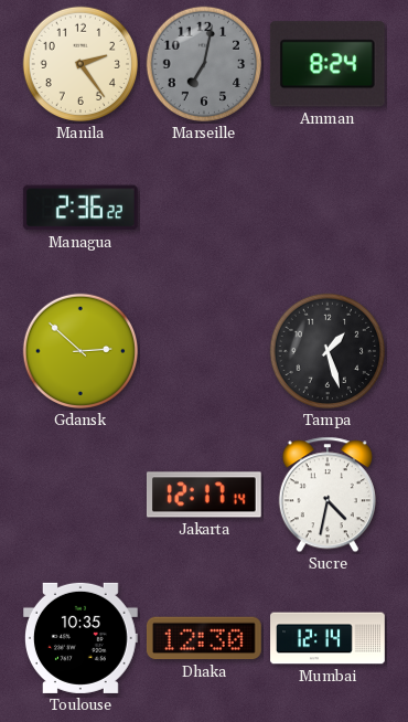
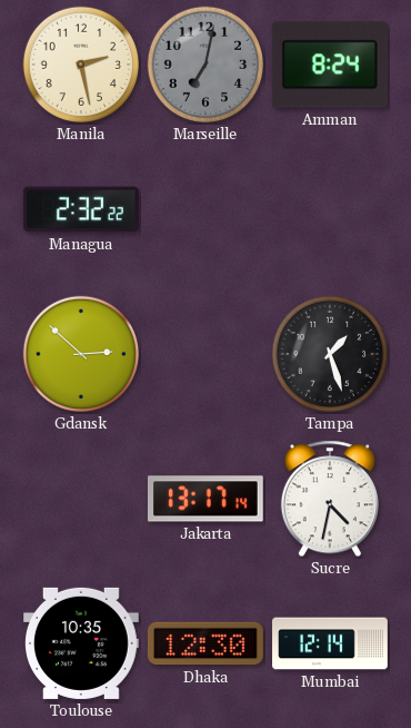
Manila: 2:24 -> 2:28 (81, 65)
Managua: 2:36 -> 2:32 (81, 209)
Jakarta: 12:17 -> 13:17 (205, 499)
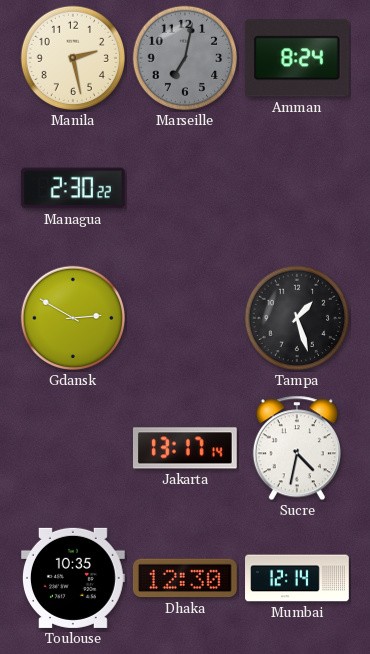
Managua: 2:32 -> 2:30 (73, 188)
Gdansk: 2:52 -> 2:50 (73, 318)
